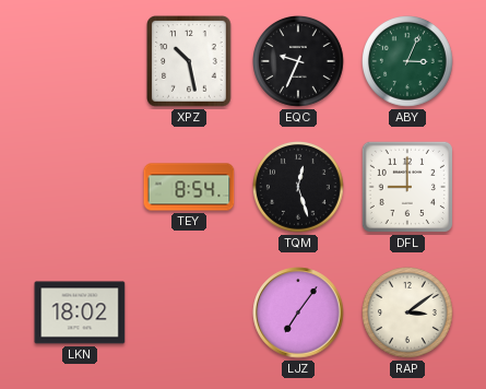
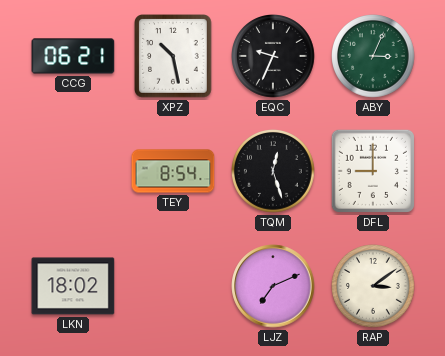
CCG: none -> 06:21 (73, 56)
LJZ: 7:06 -> 7:11 (273, 286)
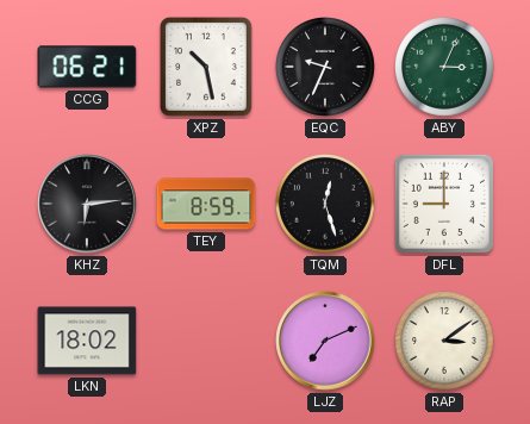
KHZ: none -> 6:14 (87, 204)
TEY: 8:54 -> 8:59 (206, 204)
